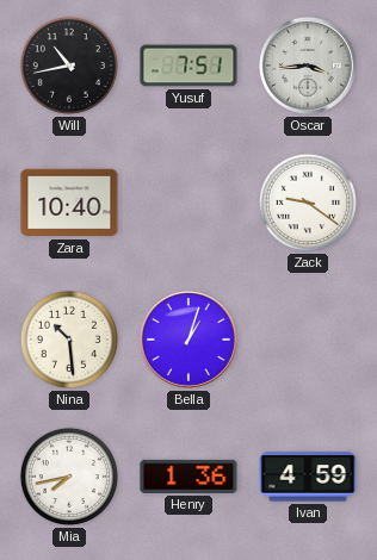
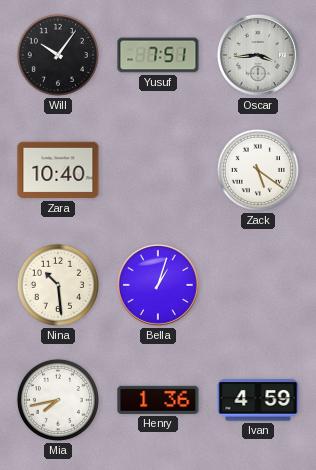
Will: 10:43 -> 10:06 (58, 55)
Zack: 9:21 -> 5:21 (258, 170)
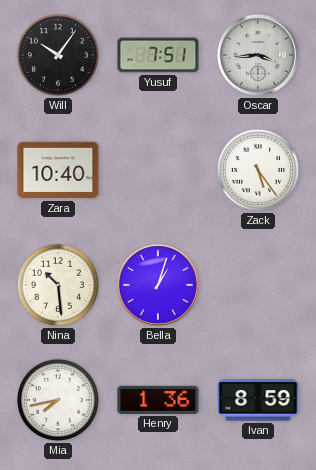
Zack: 5:21 -> 5:24 (258, 170)
Ivan: 4:59 -> 8:59 (258, 400)
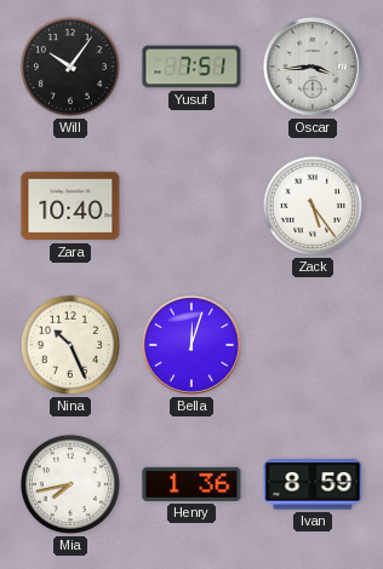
Nina: 10:29 -> 10:26 (70, 345)
Bella: 1:03 -> 12:03 (191, 345)
